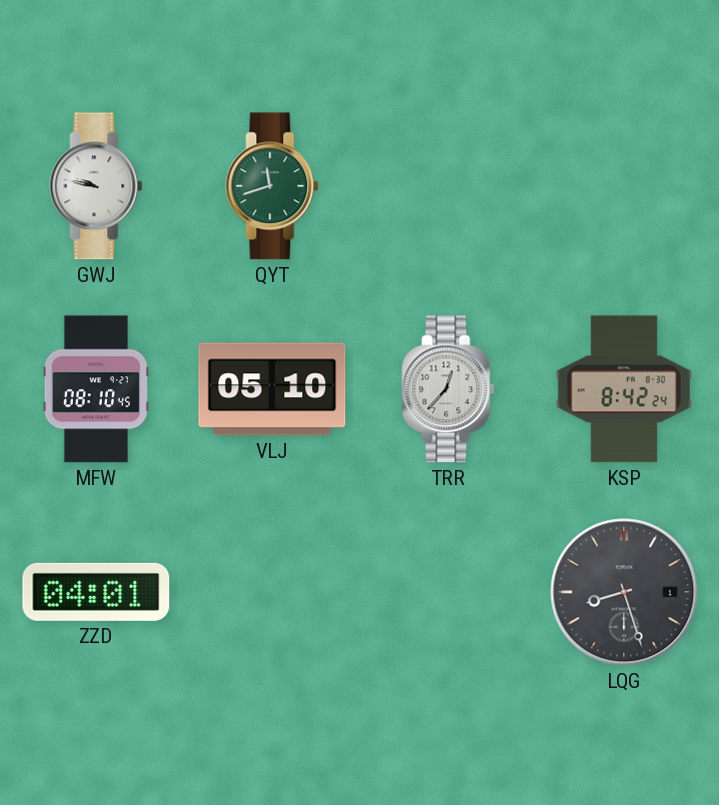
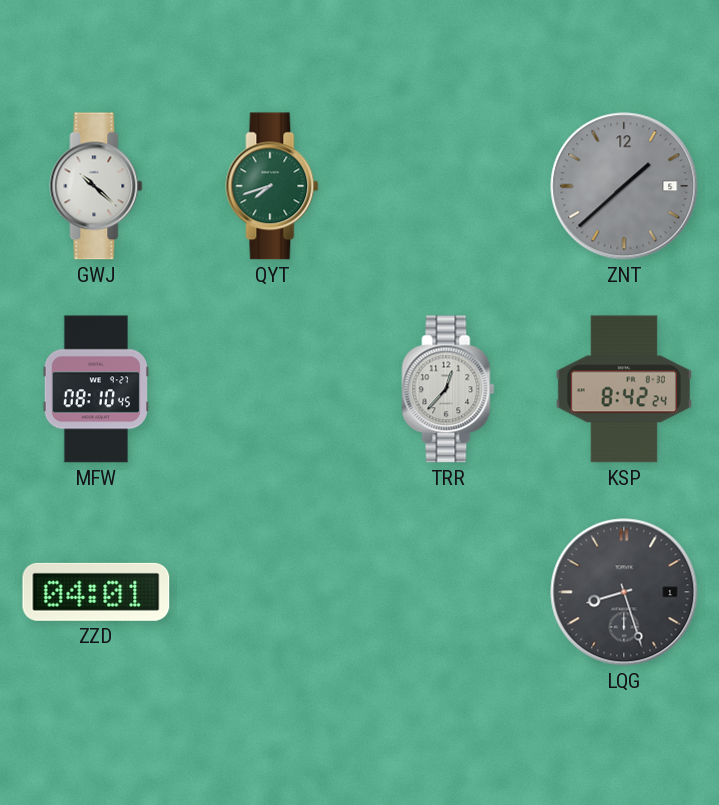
GWJ: 9:47 -> 10:22 (96, 186)
QYT: 11:42 -> 7:42 (272, 186)
ZNT: none -> 1:38 (624, 186)
VLJ: 05:10 -> none (272, 389)
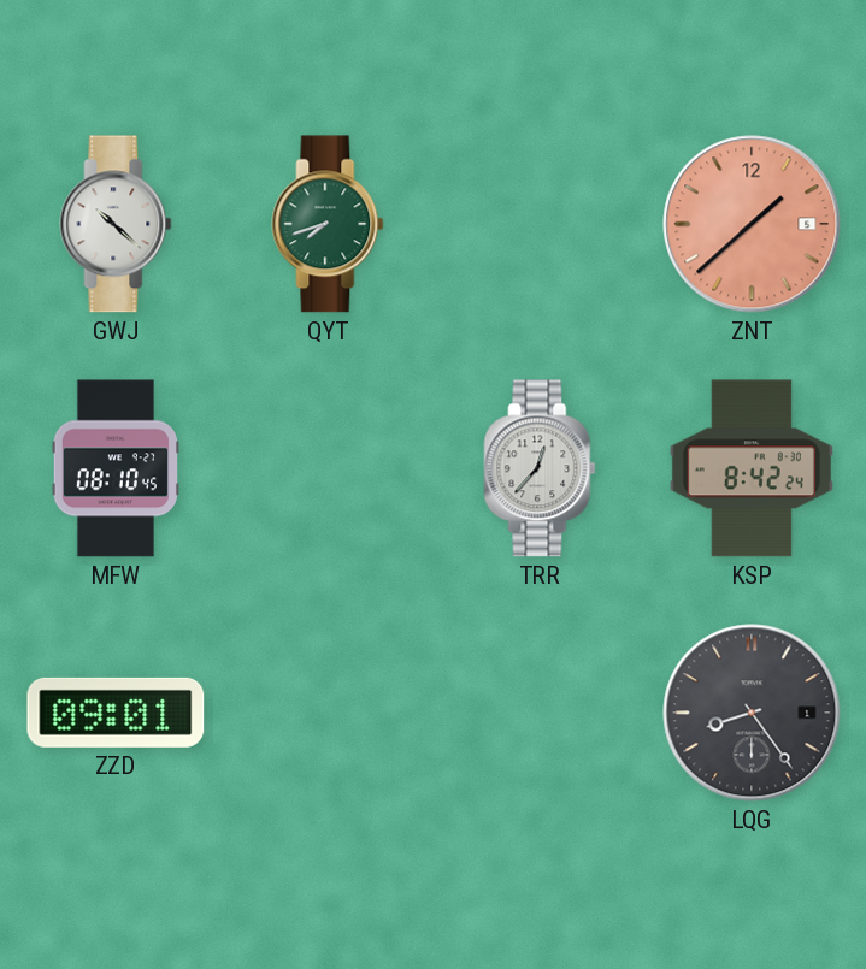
ZNT dial: grey -> salmon (752, 224)
ZZD: 04:01 -> 09:01 (116, 713)
LQG: 8:27 -> 8:24 (752, 713)
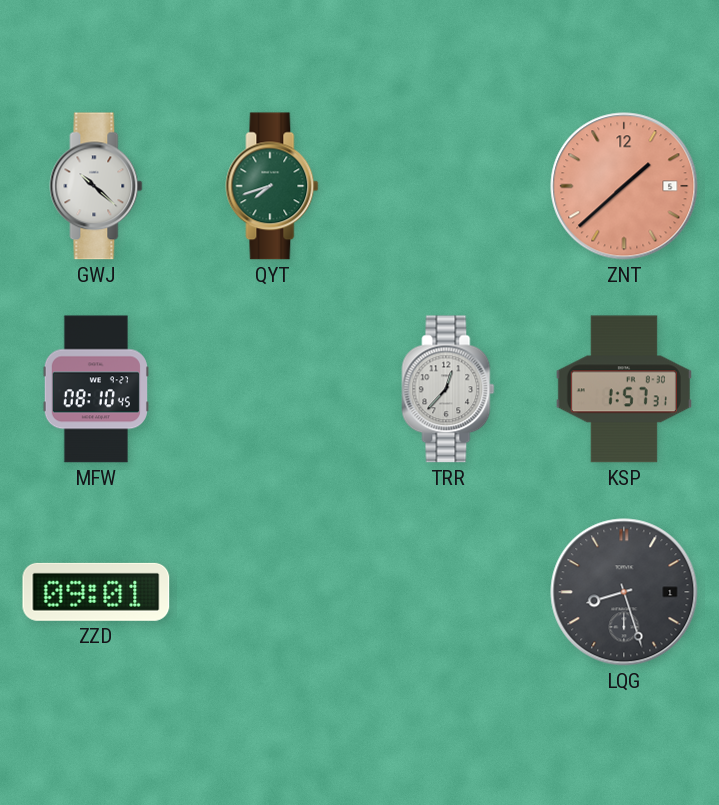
KSP: 8:42 -> 1:57 (624, 389)
LQG: 8:24 -> 8:27 (624, 592)
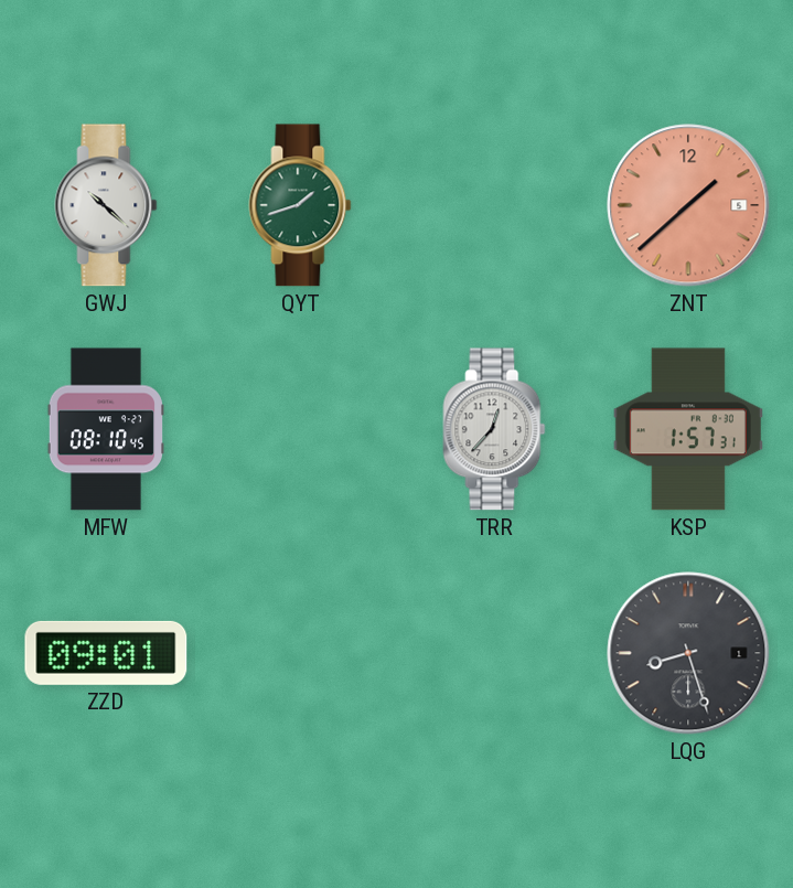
QYT: 7:42 -> 1:42 (300, 205)
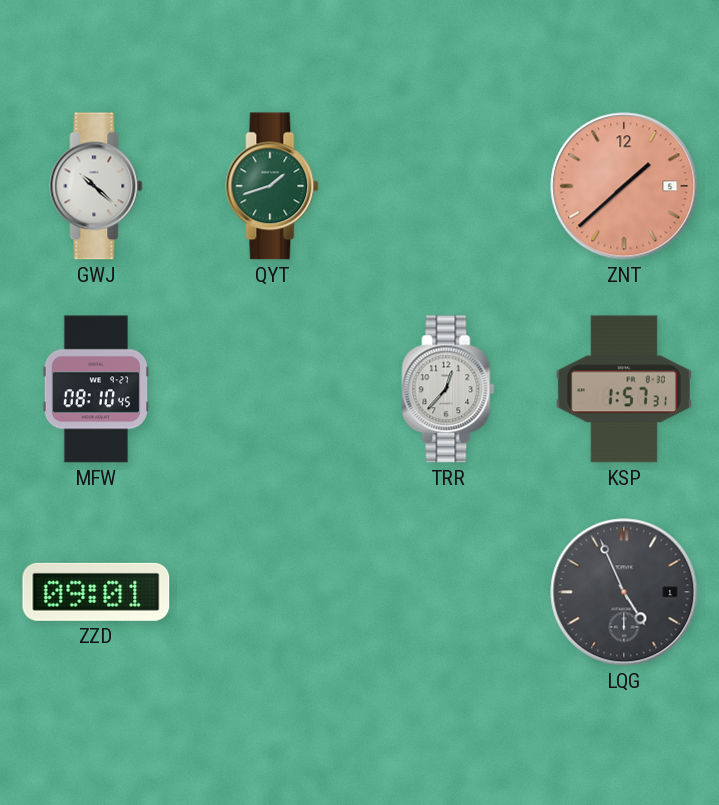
LQG: 8:27 -> 4:56 (624, 592)
